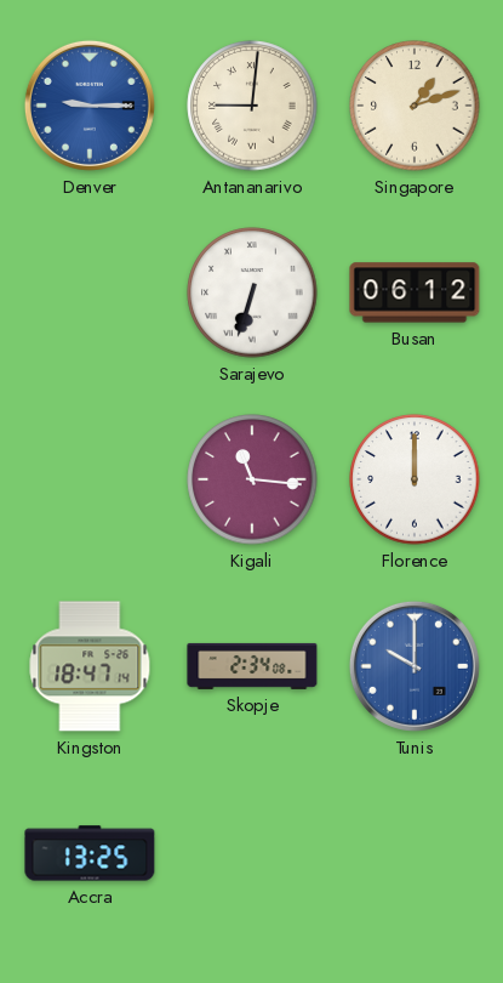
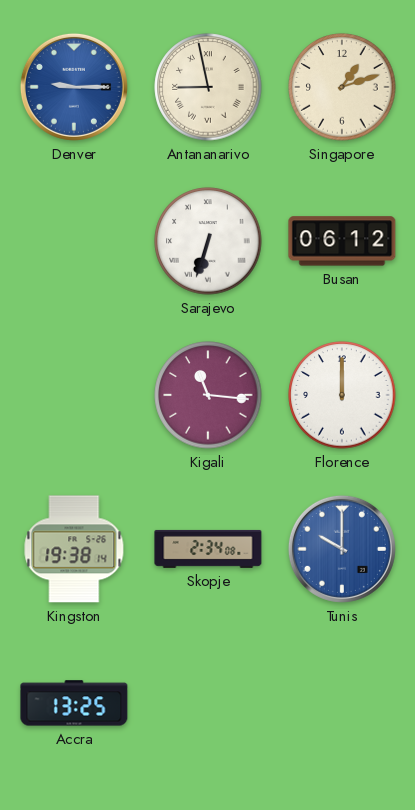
Antananarivo: 9:01 -> 8:58 (208, 87)
Kingston: 18:47 -> 19:38 (74, 549)
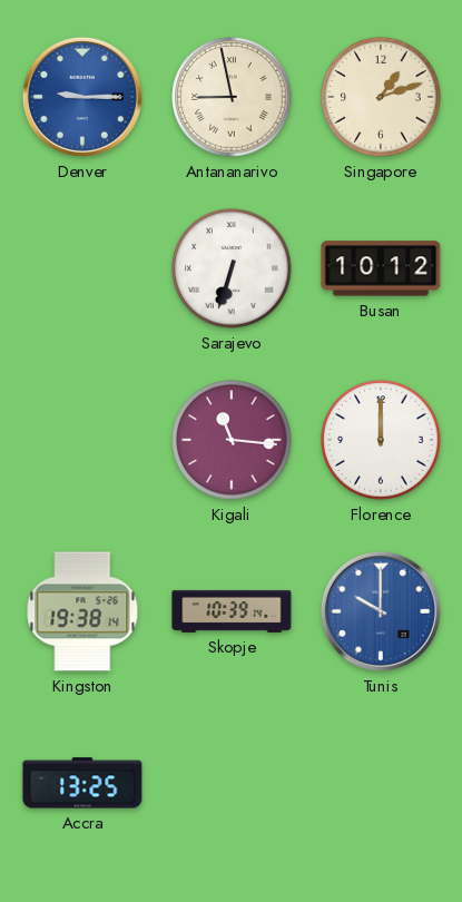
Busan: 06:12 -> 10:12 (381, 268)
Skopje: 2:34 -> 10:39 (232, 611)
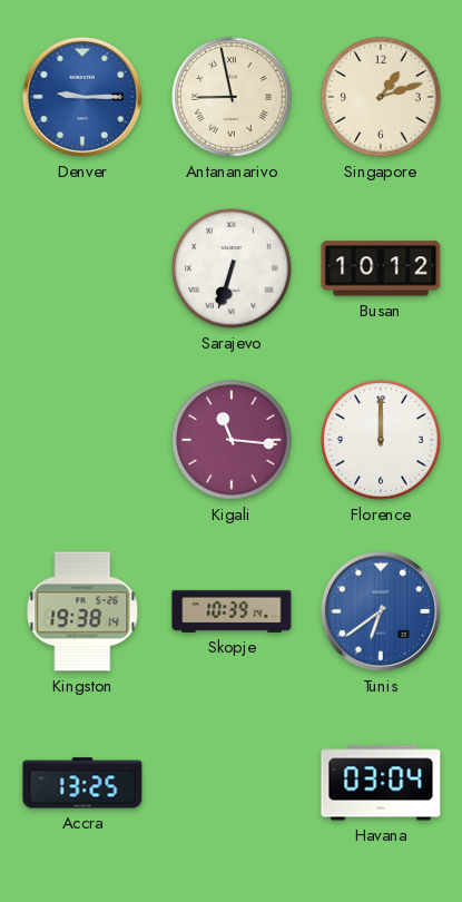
Tunis: 10:00 -> 6:39 (381, 611)
Havana: none -> 03:04 (381, 783)
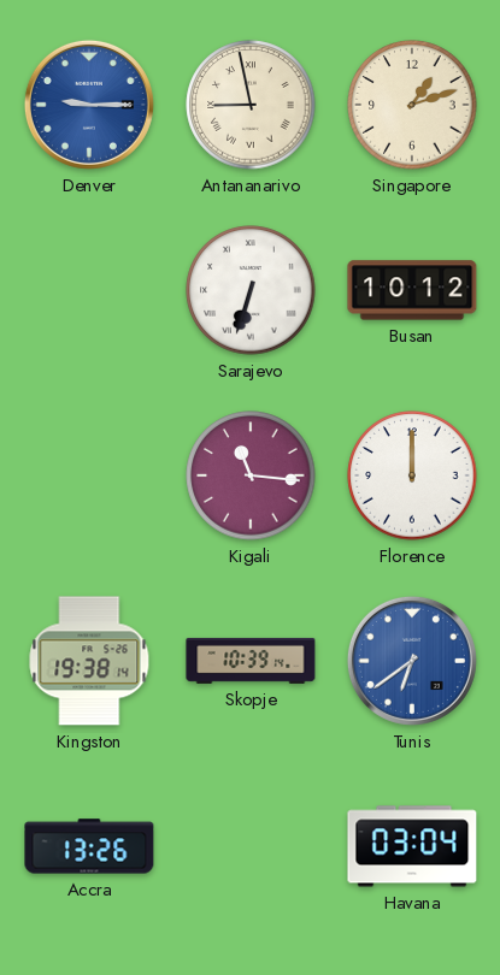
Accra: 13:25 -> 13:26 (89, 846)
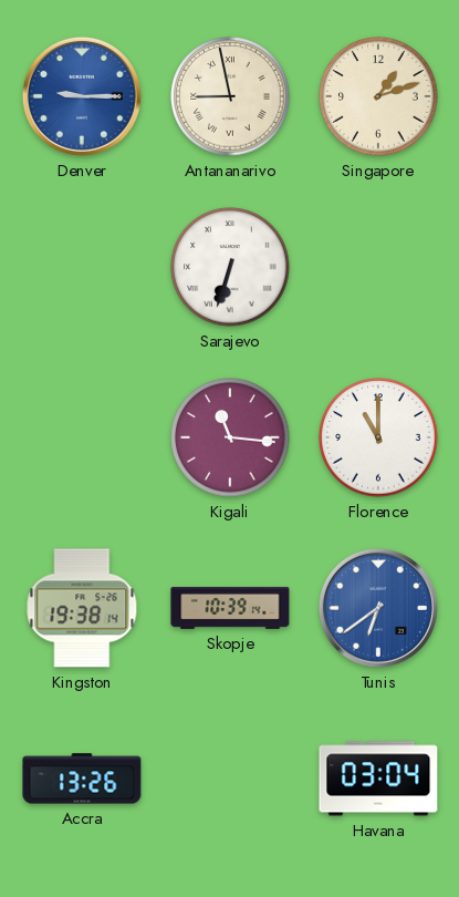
Busan: 10:12 -> none (412, 290)
Florence: 12:00 -> 11:00 (378, 437)
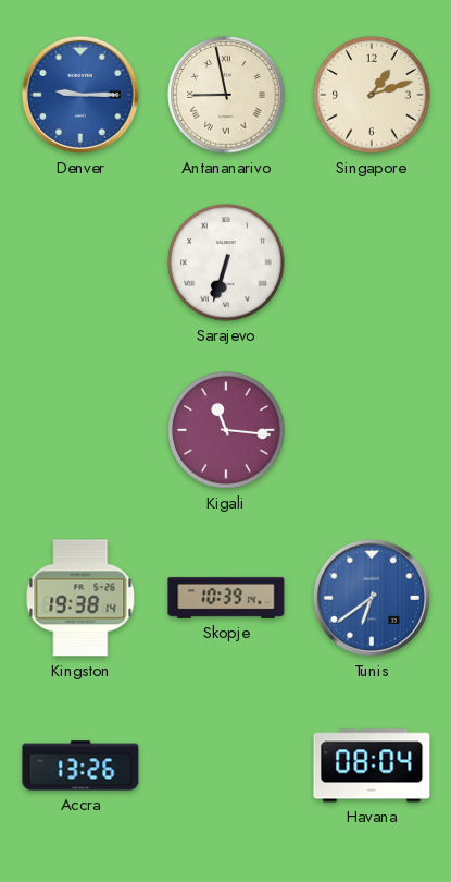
Florence: 11:00 -> none (378, 437)
Havana: 03:04 -> 08:04 (372, 765)
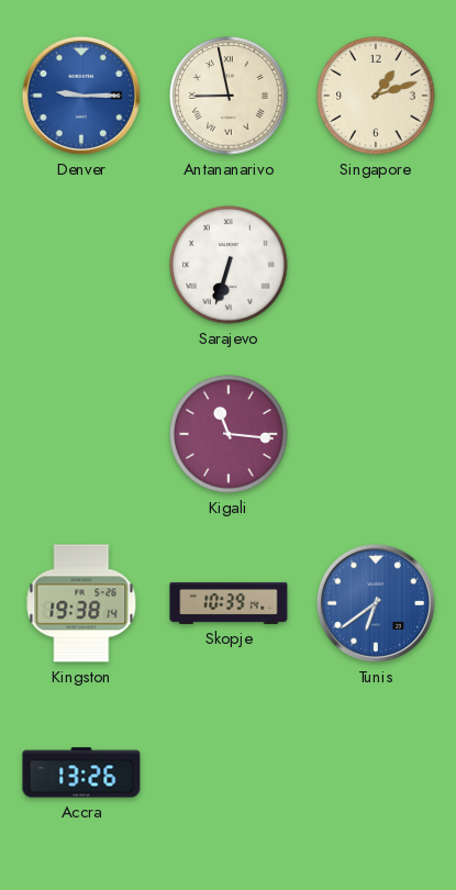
Havana: 08:04 -> none (372, 765)
